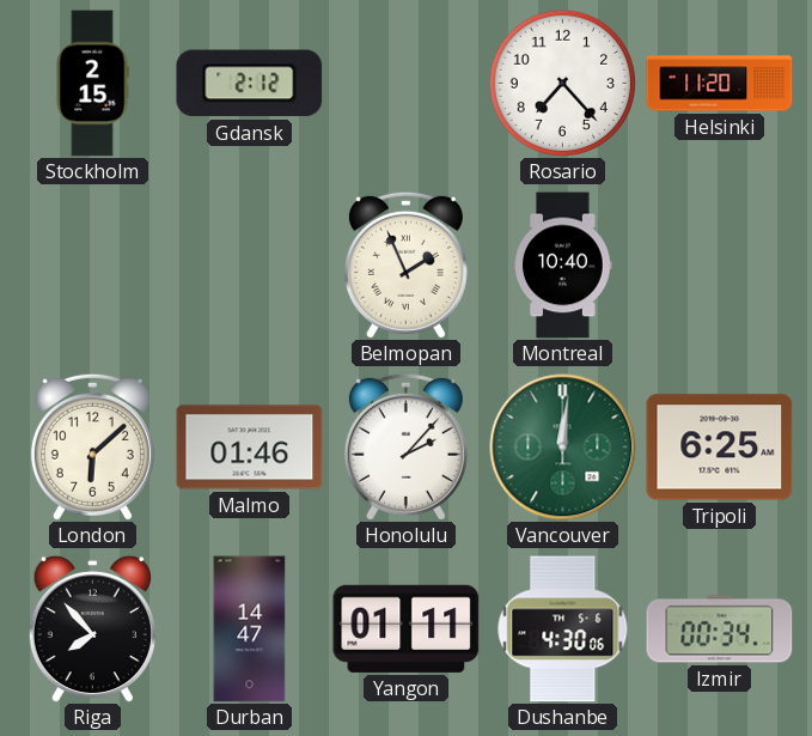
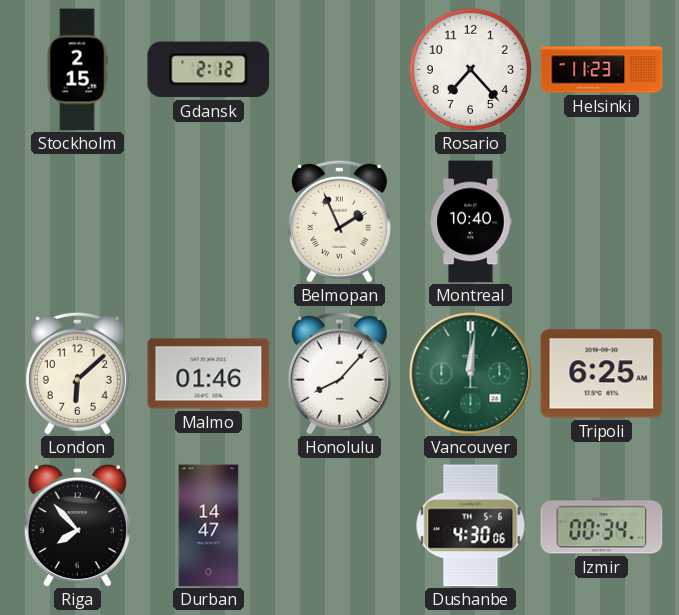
Helsinki: 11:20 -> 11:23 (602, 70)
Honolulu: 2:07 -> 8:07 (339, 373)
Yangon: 01:11 -> none (407, 628)
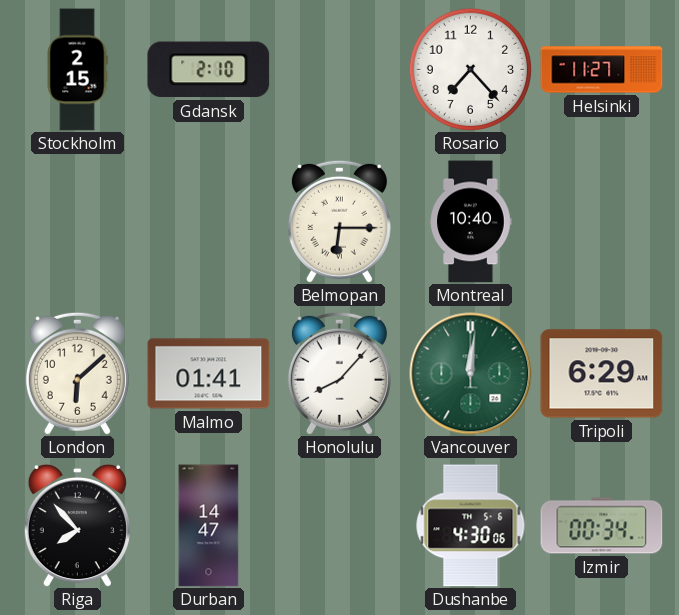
Gdansk: 2:12 -> 2:10 (209, 70)
Helsinki: 11:23 -> 11:27 (602, 70)
Belmopan: 1:56 -> 6:15 (339, 221)
Malmo: 01:46 -> 01:41 (209, 374)
Tripoli: 6:25 -> 6:29 (602, 374)
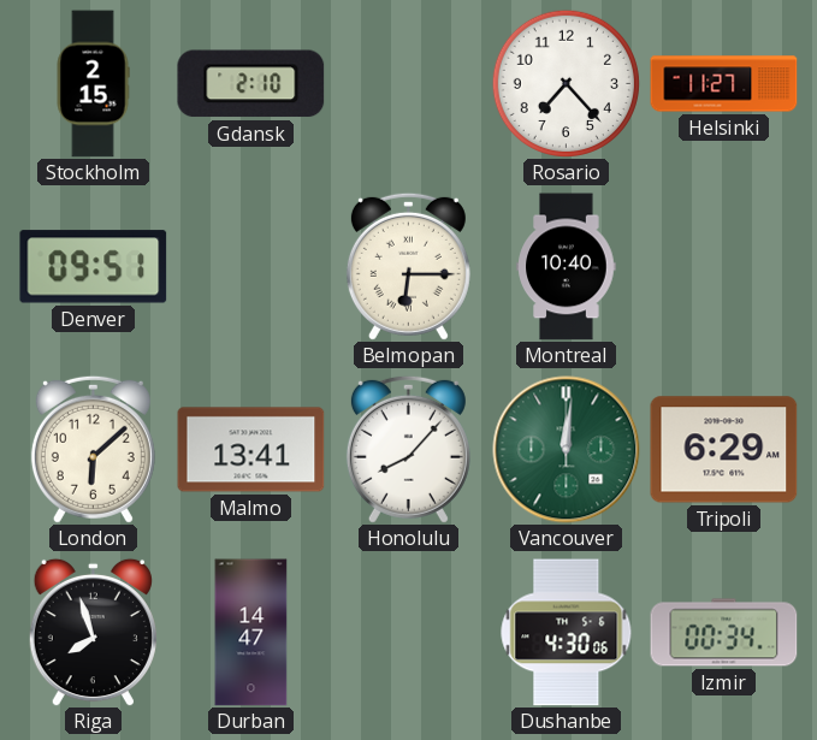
Denver: none -> 09:51 (94, 267)
Malmo: 01:41 -> 13:41 (251, 450)
Riga: 7:53 -> 7:57 (93, 632)
